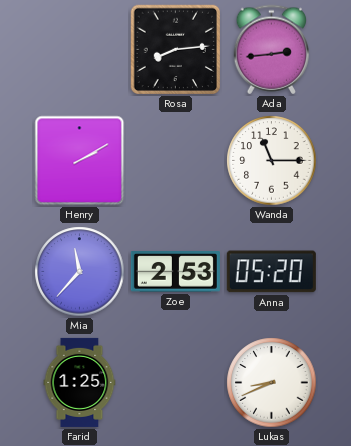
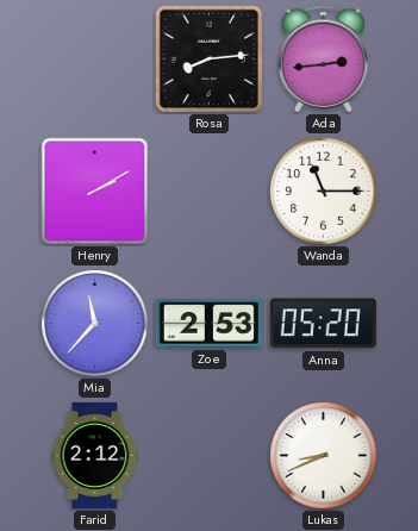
Farid: 1:25 -> 2:12 (95, 455)
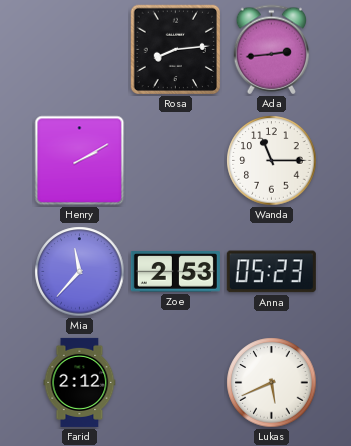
Anna: 05:20 -> 05:23 (271, 272)
Lukas: 8:41 -> 5:41 (272, 383)
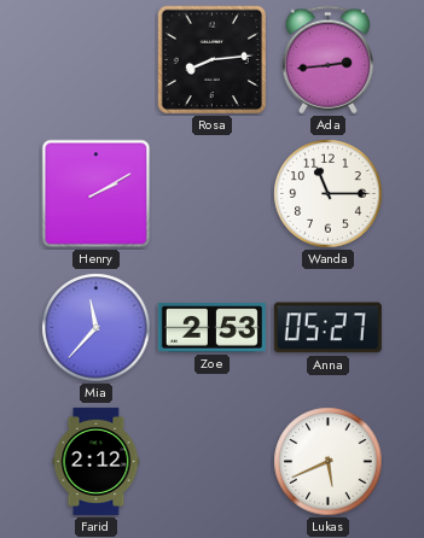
Anna: 05:23 -> 05:27 (327, 328)
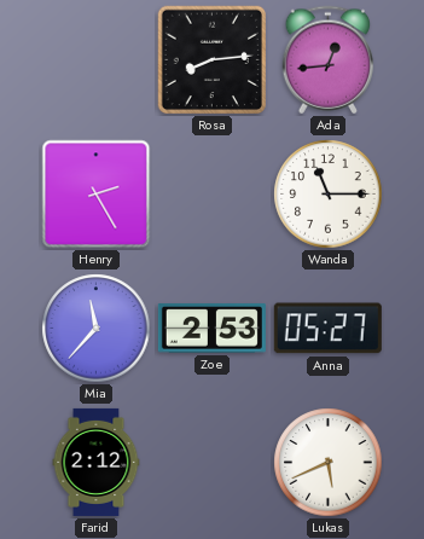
Ada: 2:44 -> 12:44 (329, 60)
Henry: 2:10 -> 2:25 (97, 195)
